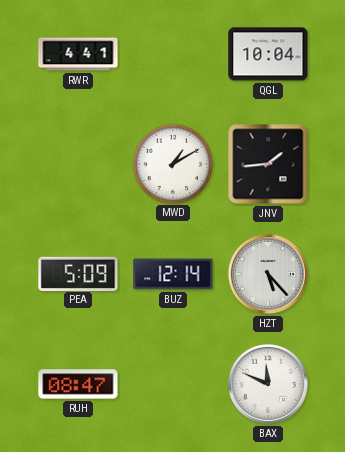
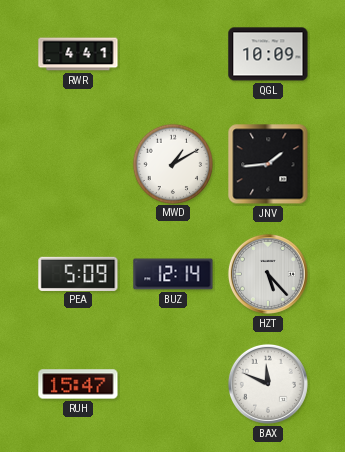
QGL: 10:04 -> 10:09 (268, 54)
RUH: 08:47 -> 15:47 (78, 384)
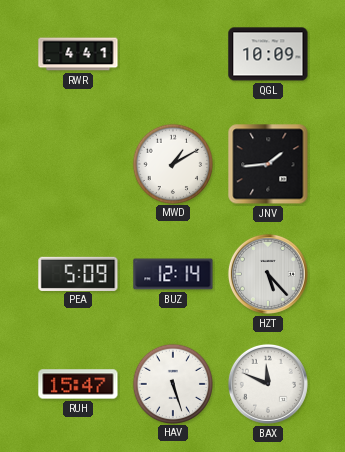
HAV: none -> 5:27 (172, 383)
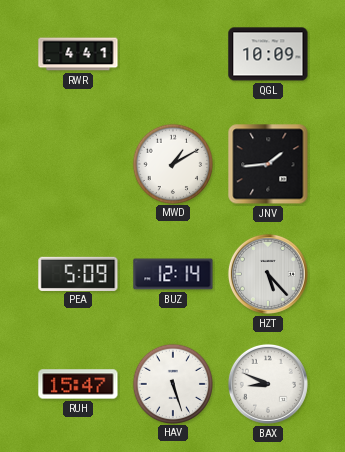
BAX: 11:49 -> 8:49 (268, 384)
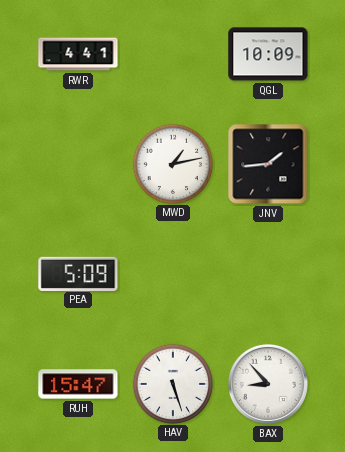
MWD: 1:10 -> 1:13 (172, 163)
BUZ: 12:14 -> none (173, 274)
HZT: 5:23 -> none (268, 274)
BAX: 8:49 -> 8:53 (268, 384)
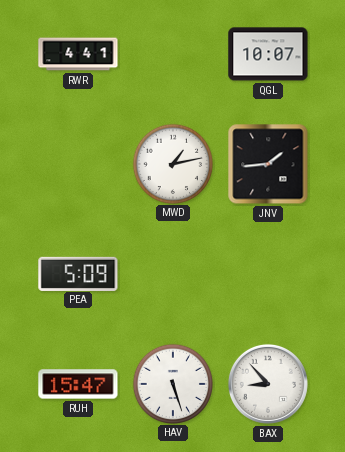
QGL: 10:09 -> 10:07 (268, 54)
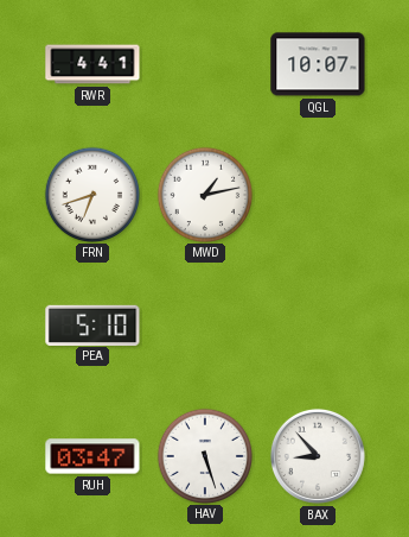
FRN: none -> 6:42 (91, 194)
JNV: 1:44 -> none (268, 164)
PEA: 5:09 -> 5:10 (92, 324)
RUH: 15:47 -> 03:47 (92, 456)
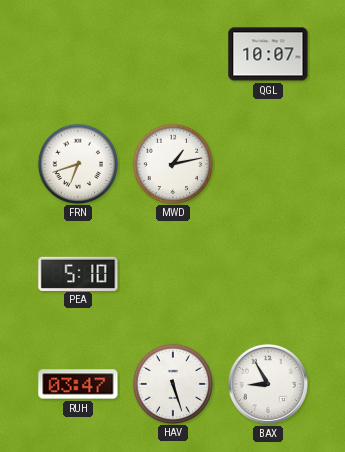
RWR: 4:41 -> none (92, 64)
BAX: 8:53 -> 8:55 (268, 384)
